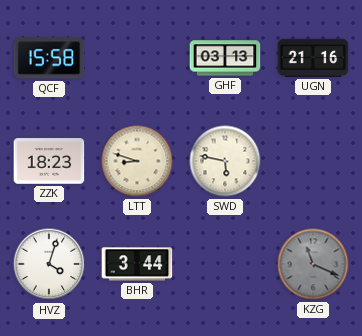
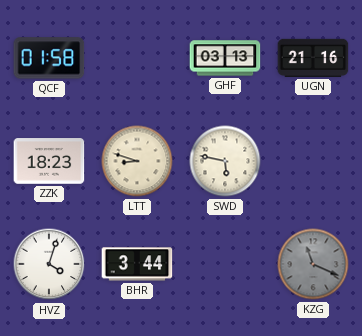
QCF: 15:58 -> 01:58 (49, 58)
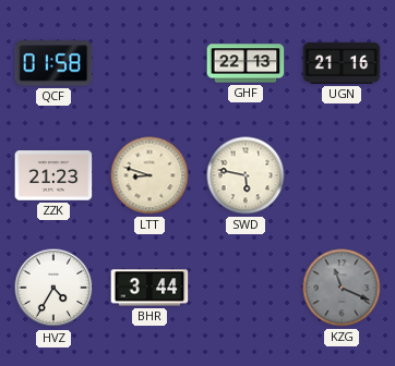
GHF: 03:13 -> 22:13 (246, 63)
ZZK: 18:23 -> 21:23 (53, 175)
HVZ: 4:03 -> 4:35 (53, 288)
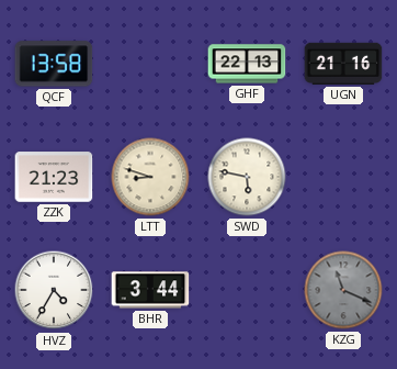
QCF: 01:58 -> 13:58 (54, 64)
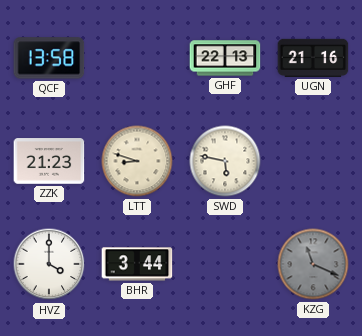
HVZ: 4:35 -> 4:00 (49, 264)
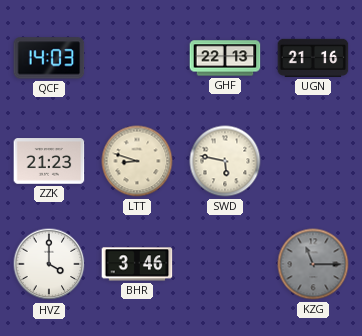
QCF: 13:58 -> 14:03 (49, 58)
BHR: 3:44 -> 3:46 (137, 264)
KZG: 11:19 -> 11:15 (313, 264)
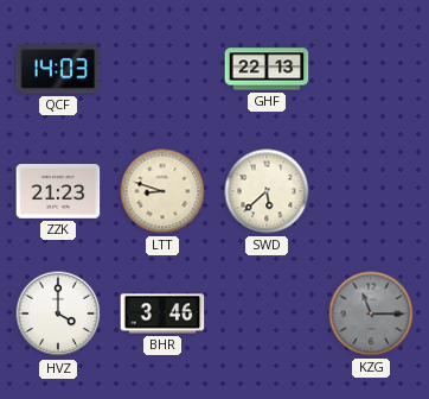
UGN: 21:16 -> none (313, 58)
SWD: 5:47 -> 5:38 (267, 191)
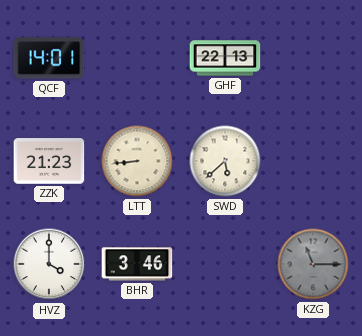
QCF: 14:03 -> 14:01 (49, 58)
LTT: 8:48 -> 8:44 (137, 161)
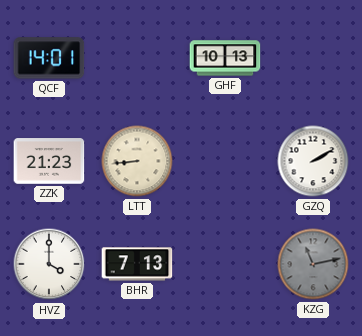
GHF: 22:13 -> 10:13 (225, 58)
SWD: 5:38 -> none (225, 161)
GZQ: none -> 2:10 (313, 161)
BHR: 3:46 -> 7:13 (137, 264)
KZG: 11:15 -> 11:13 (313, 264)
